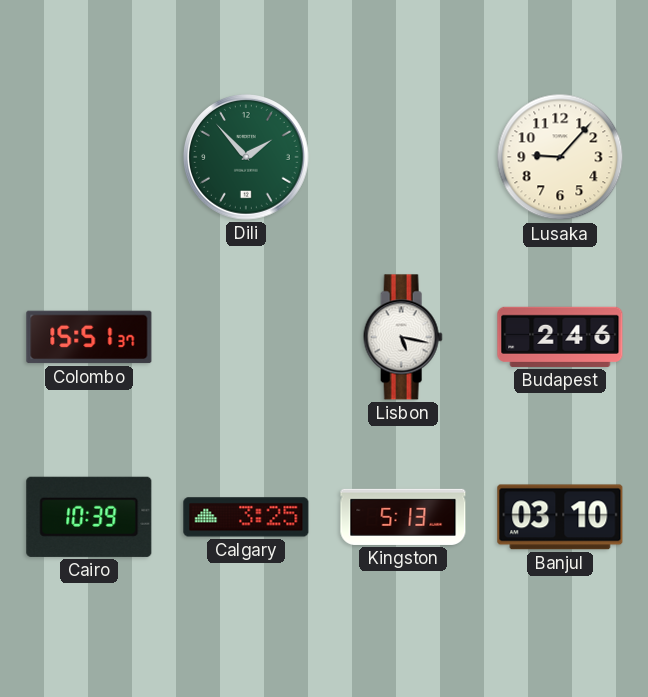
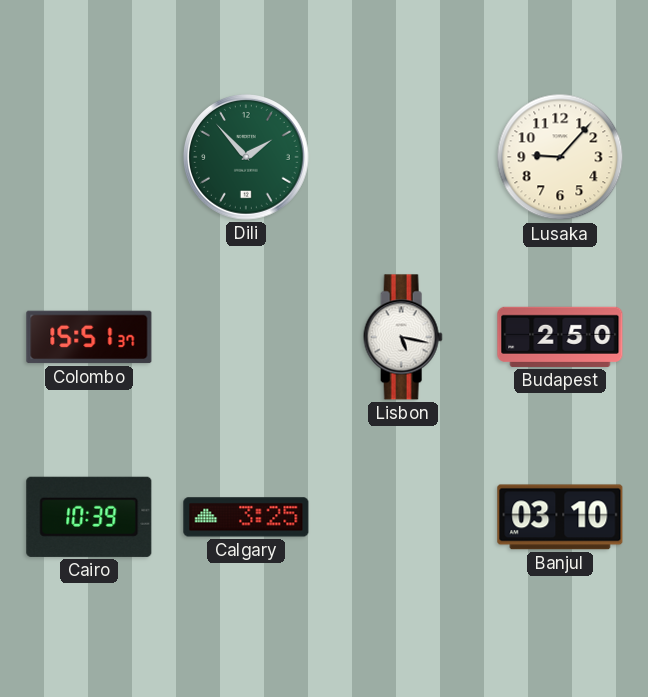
Budapest: 2:46 -> 2:50 (560, 337)
Kingston: 5:13 -> none (403, 517)
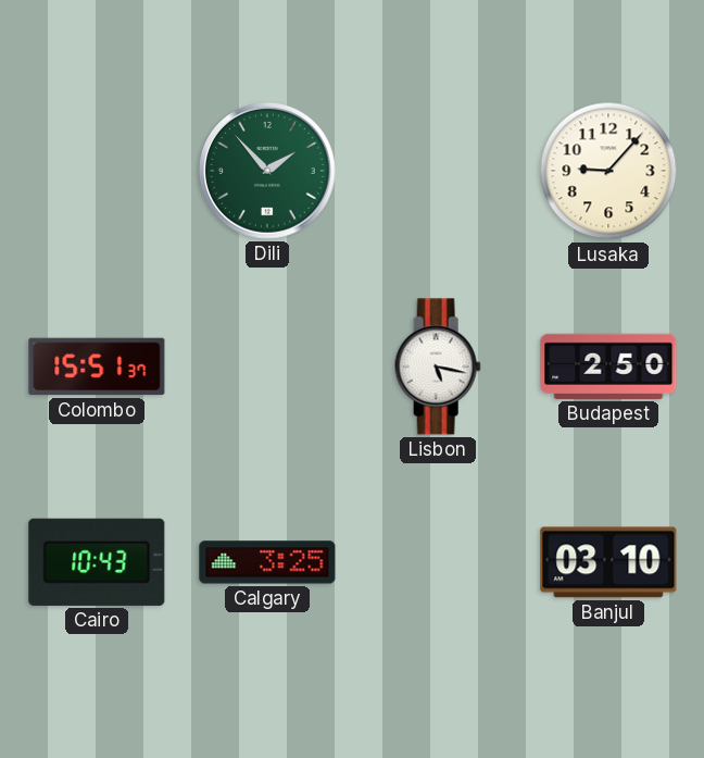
Cairo: 10:39 -> 10:43 (97, 562)
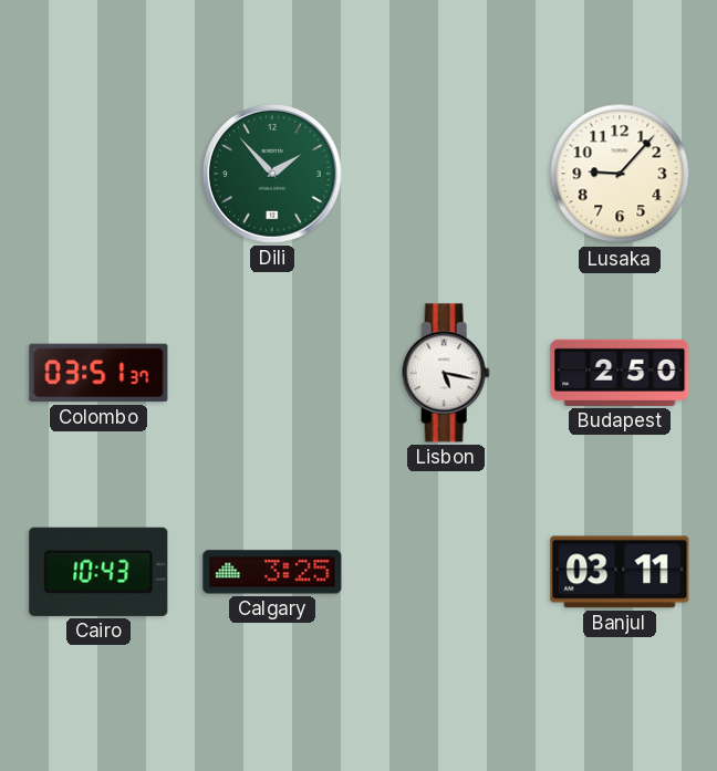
Colombo: 15:51 -> 03:51 (98, 373)
Banjul: 03:10 -> 03:11 (620, 572)
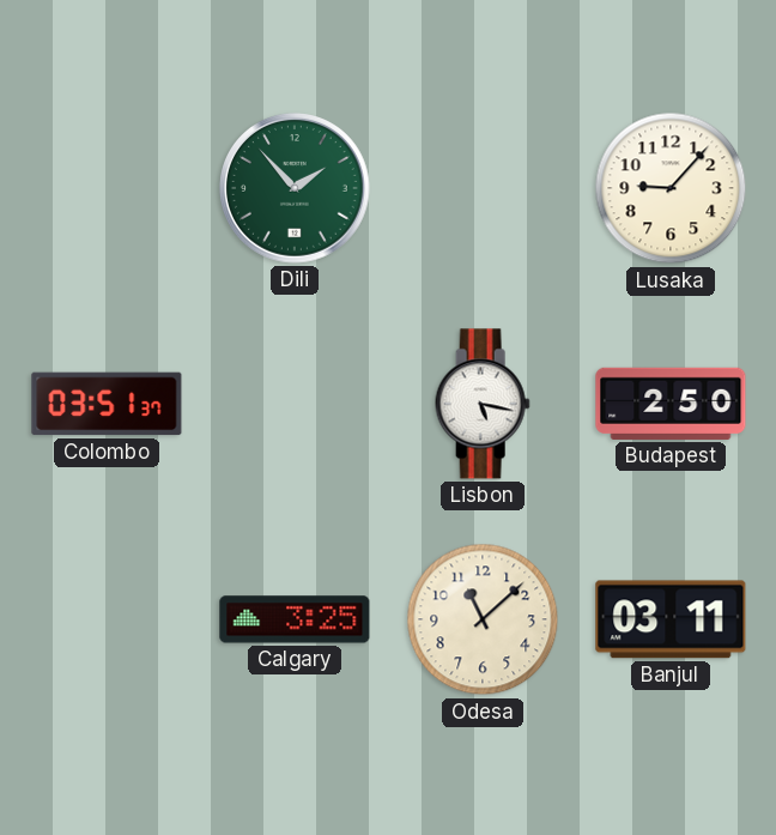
Cairo: 10:43 -> none (98, 572)
Odesa: none -> 11:08 (483, 619)
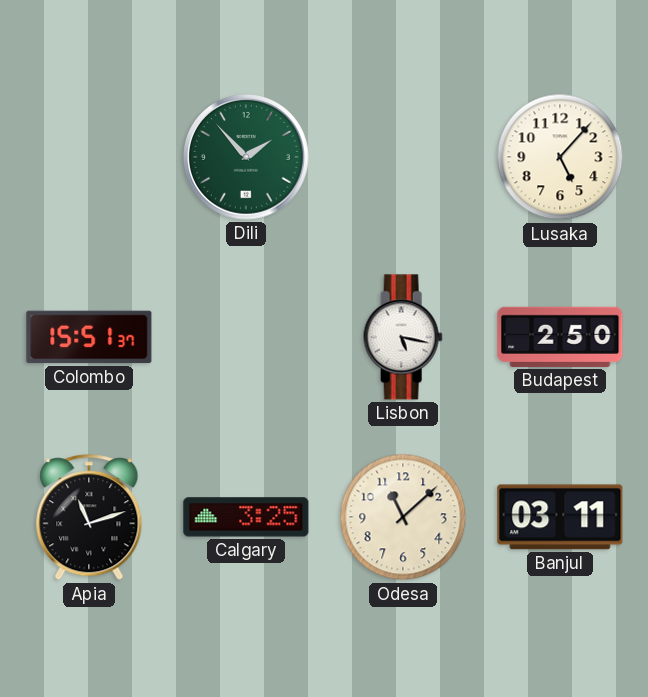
Lusaka: 9:07 -> 5:07 (560, 157)
Colombo: 03:51 -> 15:51 (89, 337)
Apia: none -> 11:12 (89, 518)
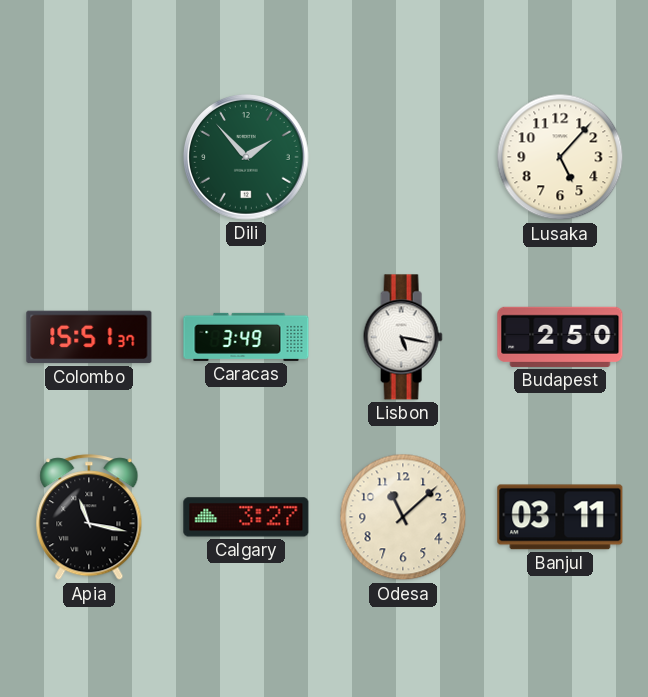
Caracas: none -> 3:49 (246, 337)
Apia: 11:12 -> 11:17 (89, 518)
Calgary: 3:25 -> 3:27 (246, 517)
